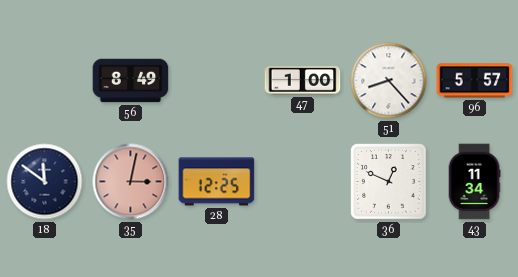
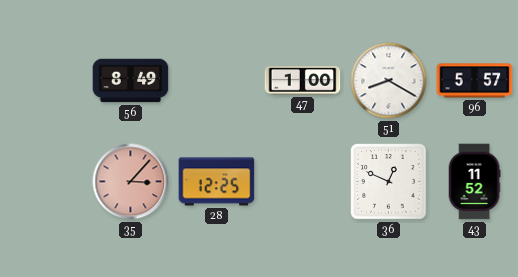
51: 8:23 -> 8:20 (389, 81)
18: 11:51 -> none (45, 182)
35: 3:02 -> 3:07 (131, 182)
43: 11:34 -> 11:52 (474, 182)
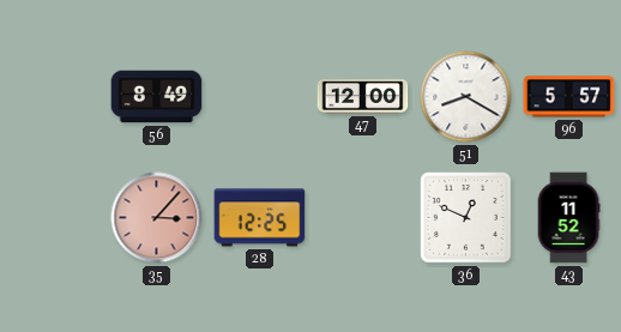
47: 1:00 -> 12:00 (363, 97)
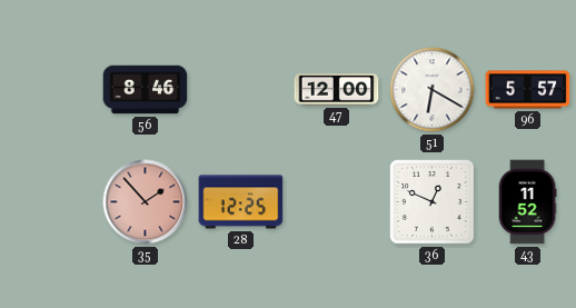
56: 8:49 -> 8:46 (146, 90)
51: 8:20 -> 6:20 (433, 90)
35: 3:07 -> 1:53 (146, 202)
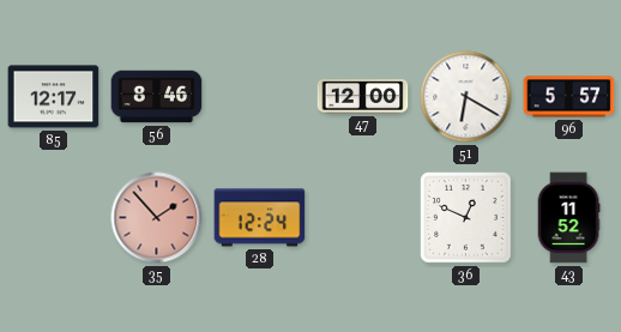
85: none -> 12:17 (54, 97)
28: 12:25 -> 12:24 (260, 218)
